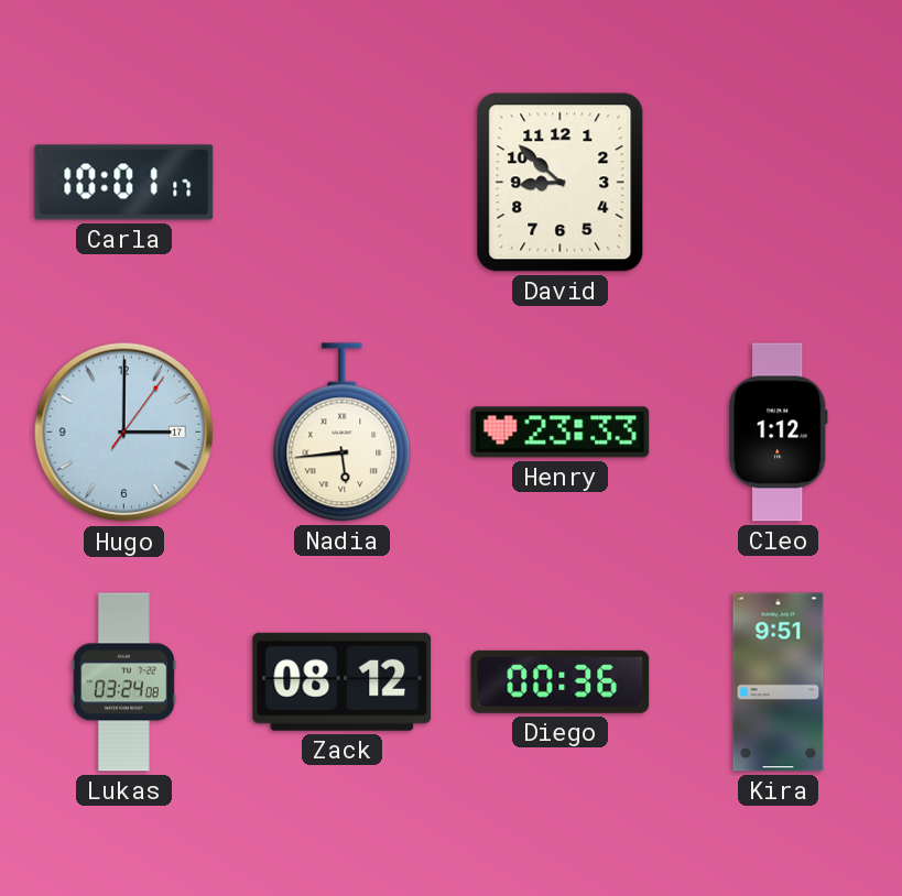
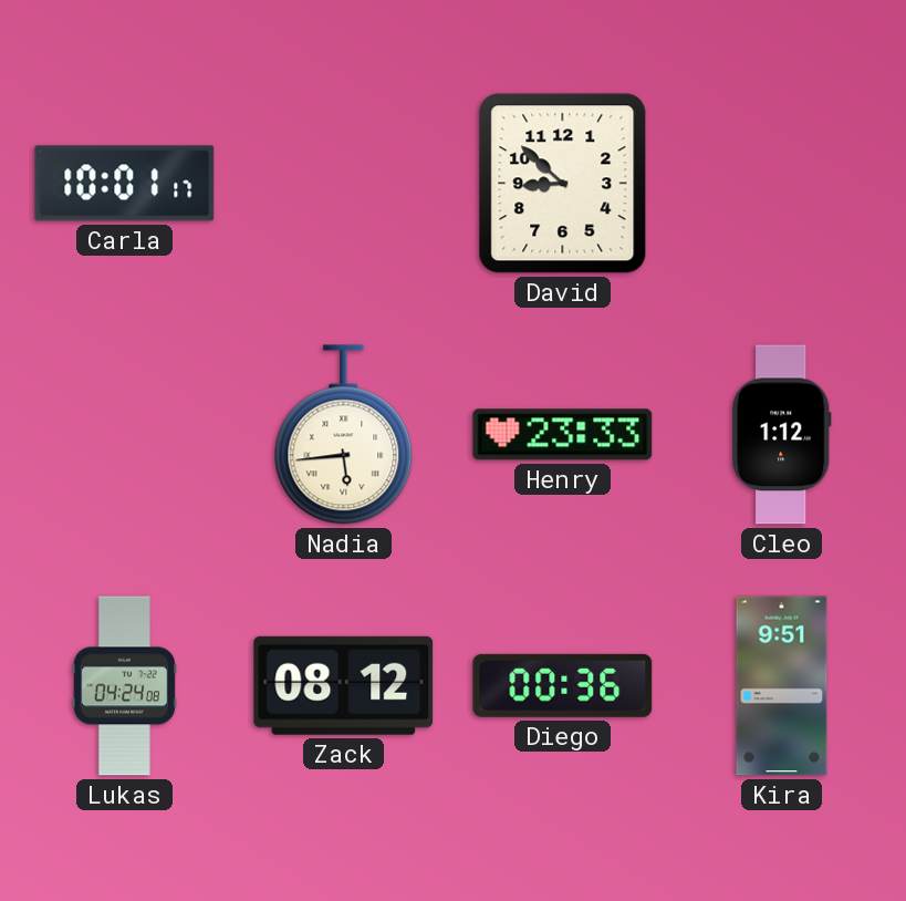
Hugo: 3:00 -> none (124, 433)
Lukas: 03:24 -> 04:24 (124, 686)
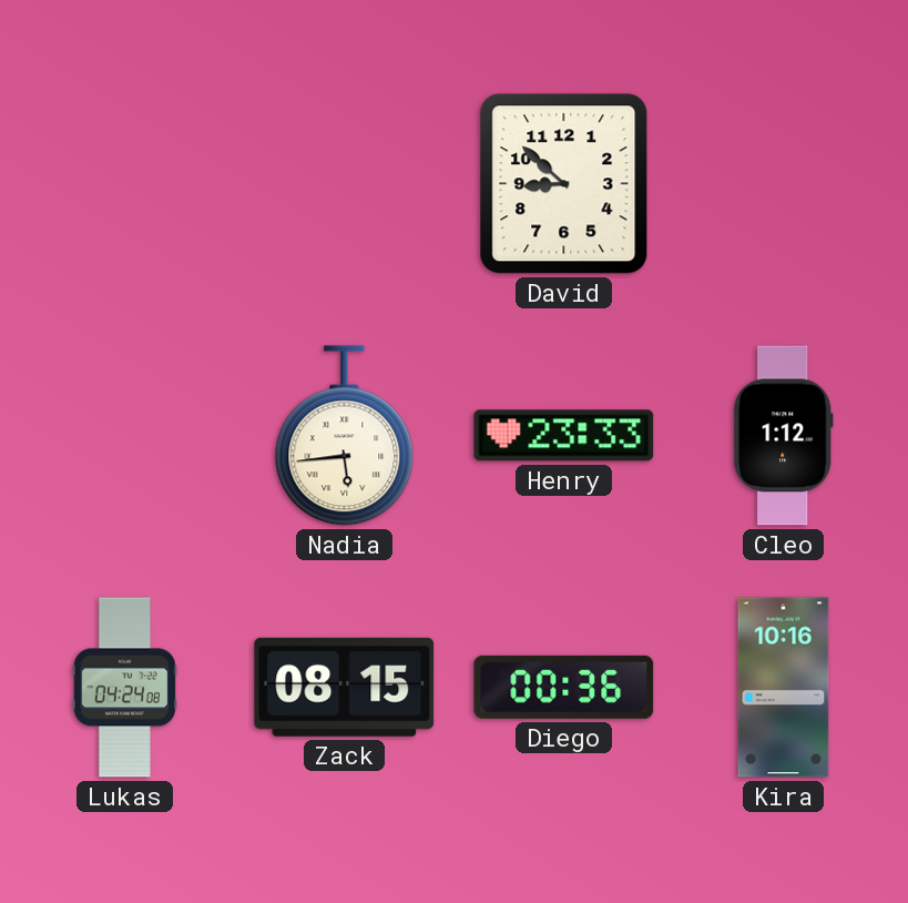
Carla: 10:01 -> none (125, 184)
Zack: 08:12 -> 08:15 (345, 687)
Kira: 9:51 -> 10:16 (784, 688)
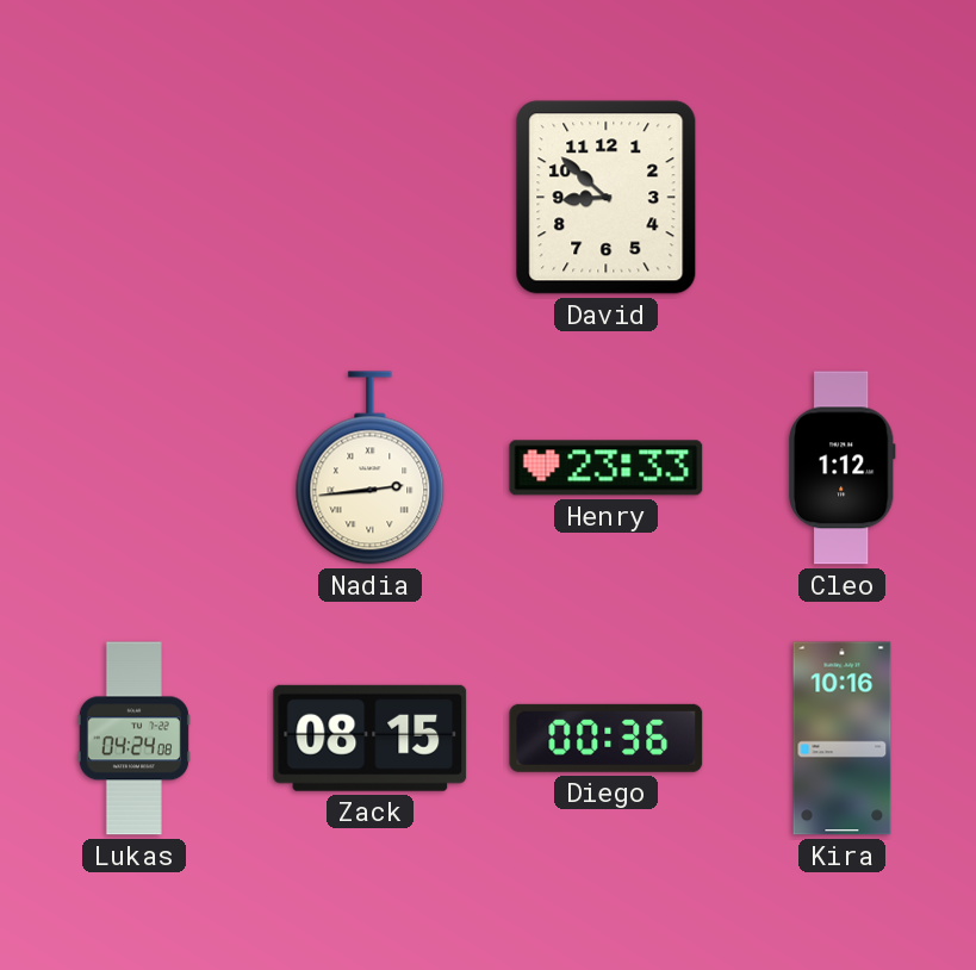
Nadia: 5:44 -> 2:44 (371, 468)
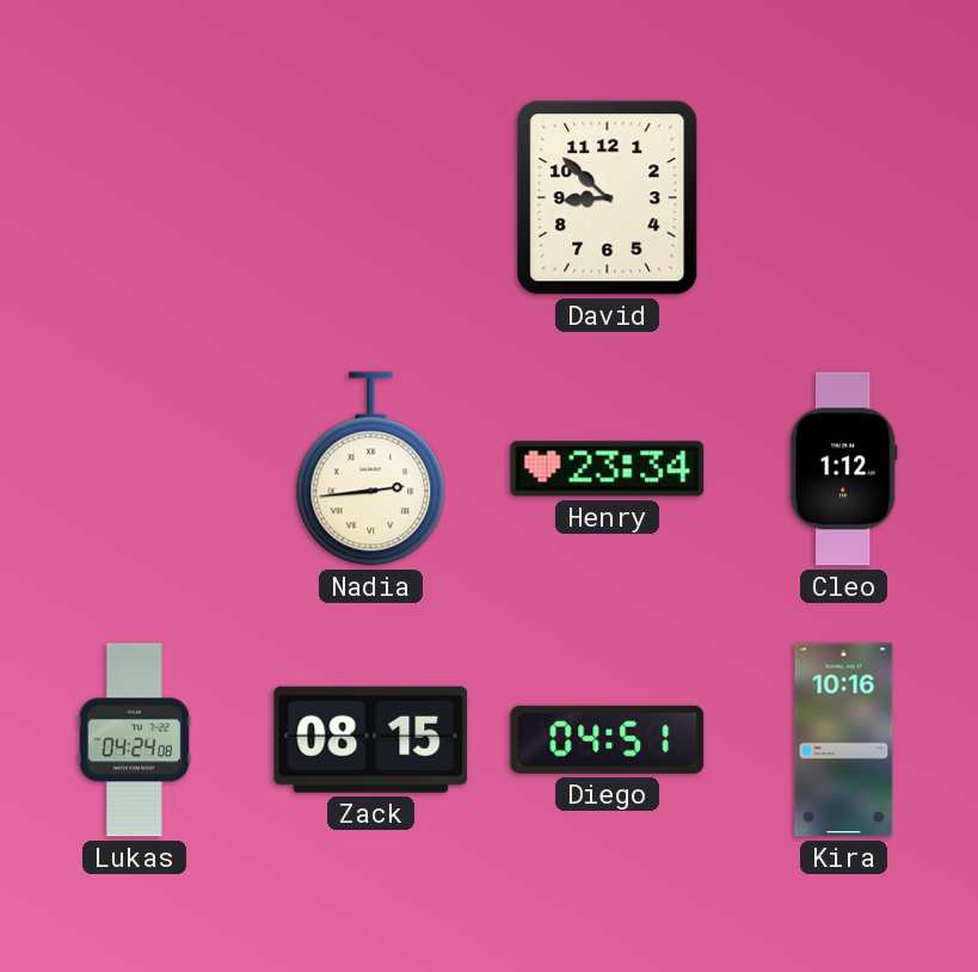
Henry: 23:33 -> 23:34 (608, 469)
Diego: 00:36 -> 04:51 (608, 739)
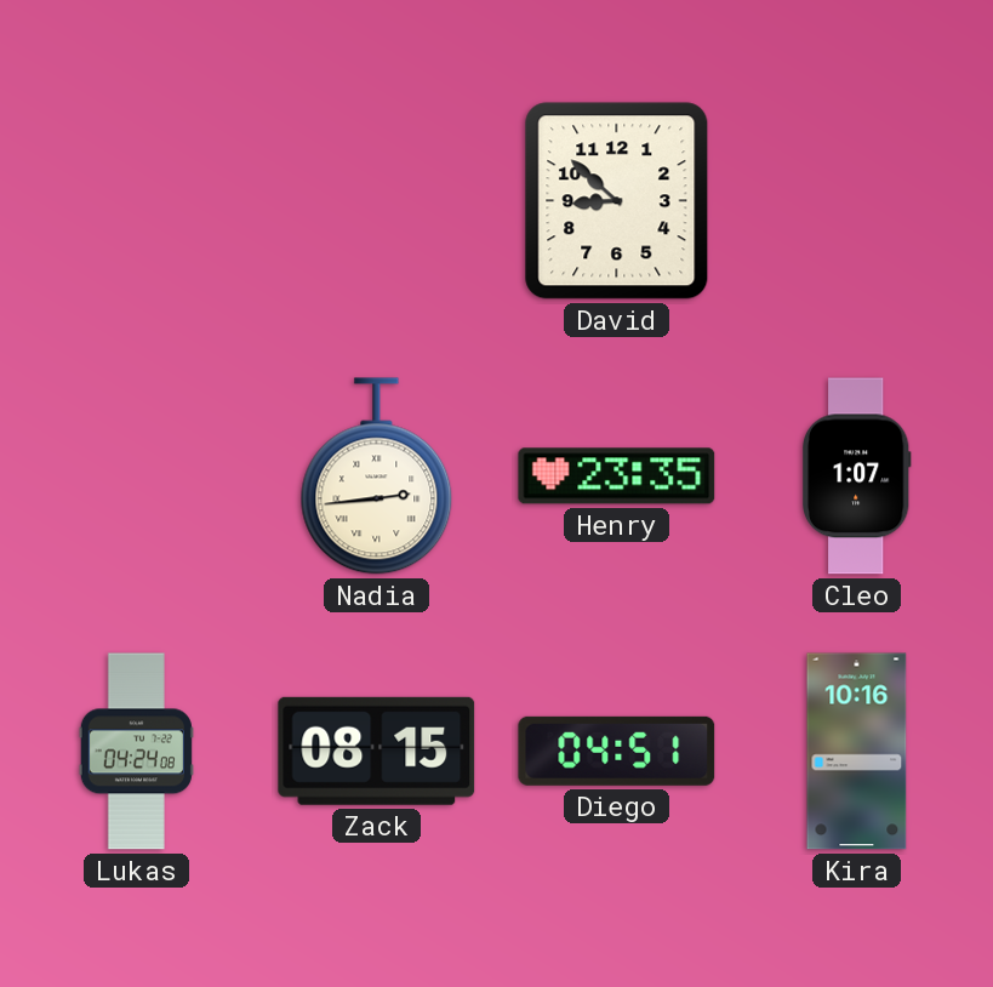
Henry: 23:34 -> 23:35 (617, 477)
Cleo: 1:12 -> 1:07 (856, 477)
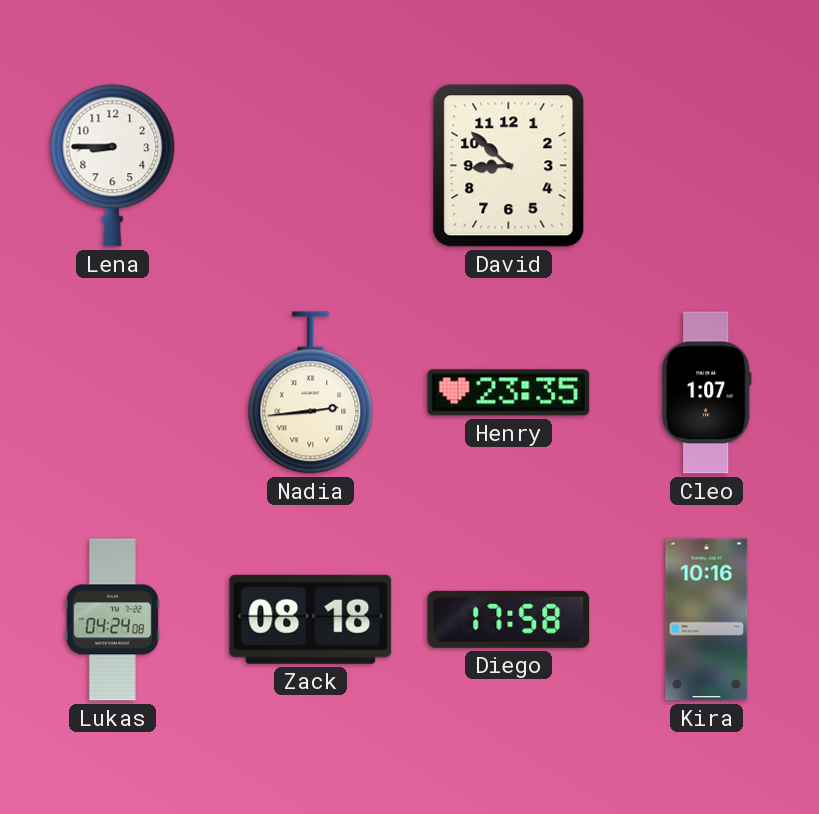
Lena: none -> 8:45 (113, 166)
Zack: 08:15 -> 08:18 (311, 619)
Diego: 04:51 -> 17:58 (509, 619)
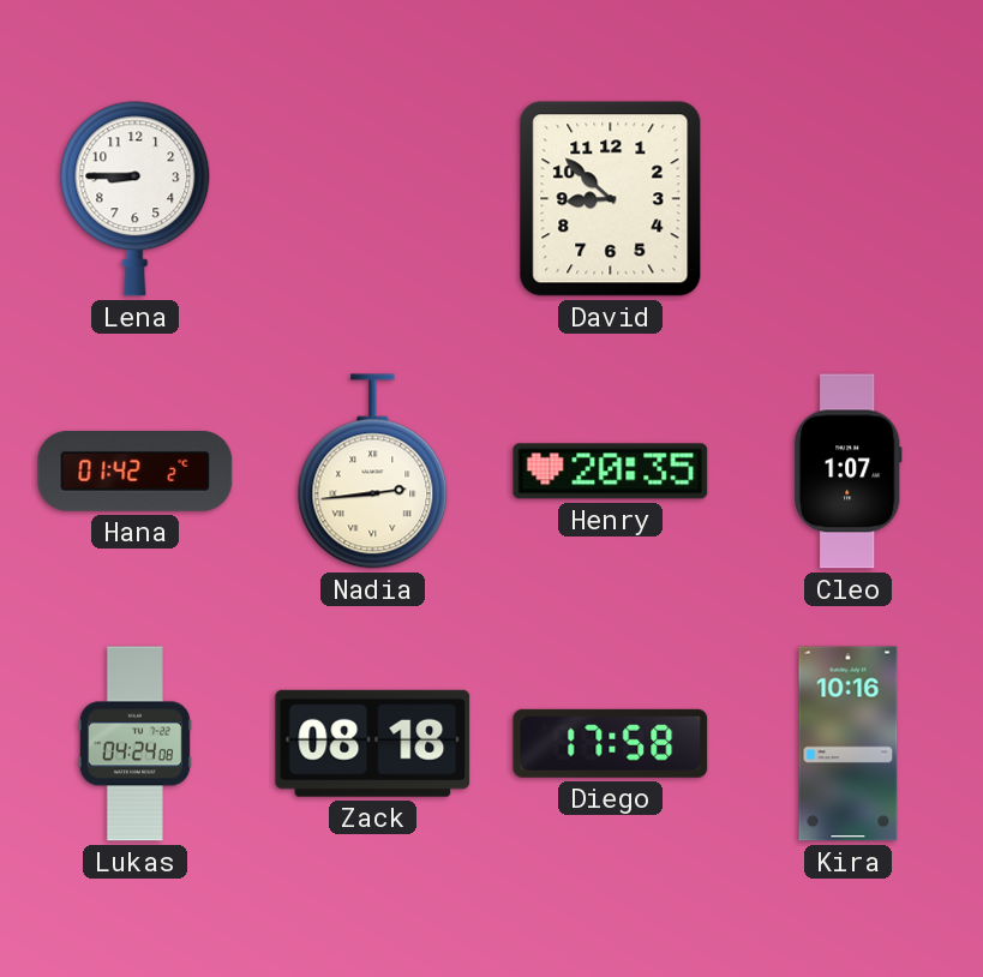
Hana: none -> 01:42 (136, 472)
Henry: 23:35 -> 20:35 (611, 472)
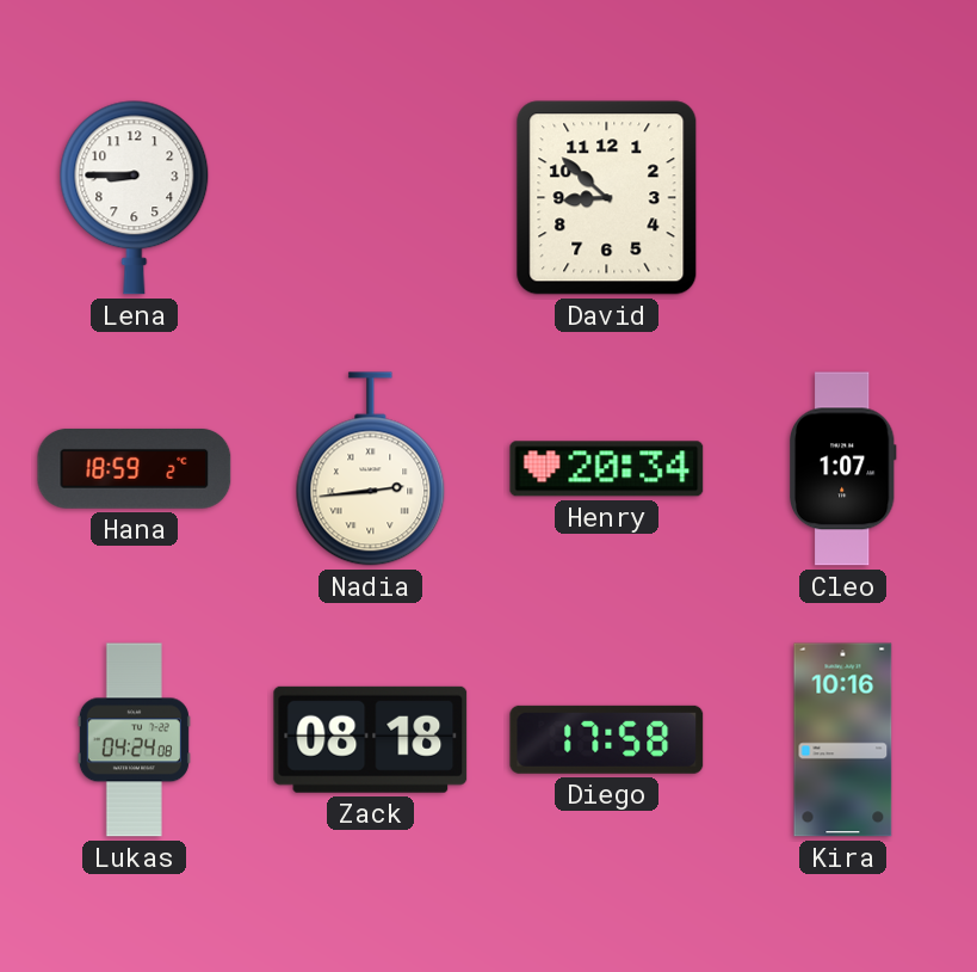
Hana: 01:42 -> 18:59 (135, 469)
Henry: 20:35 -> 20:34 (607, 469)
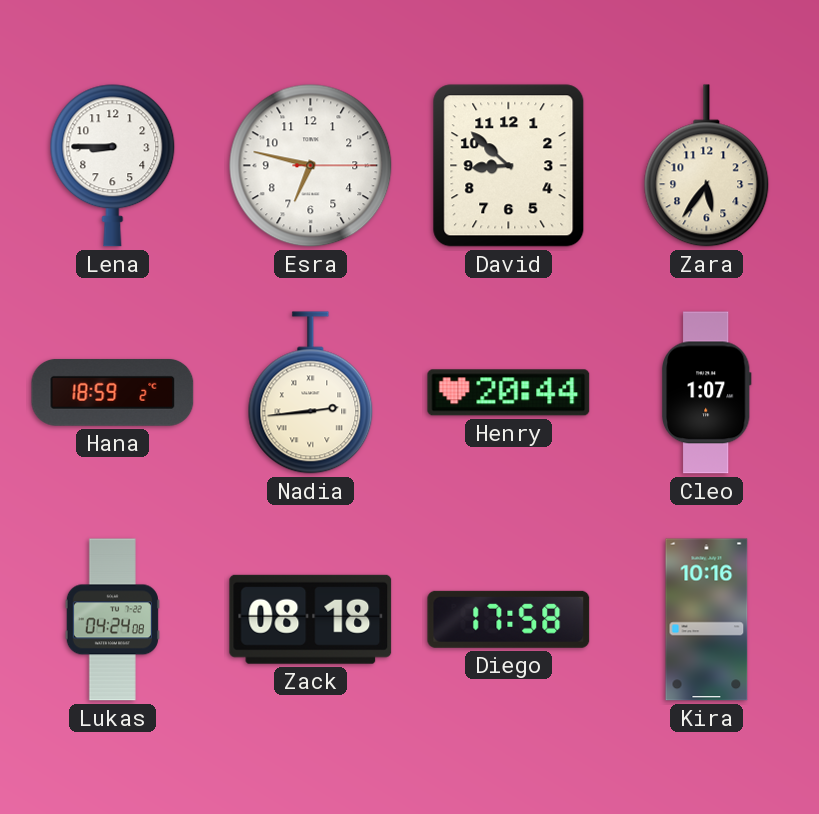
Esra: none -> 6:47 (311, 166)
Zara: none -> 5:36 (707, 166)
Henry: 20:34 -> 20:44 (509, 393)
